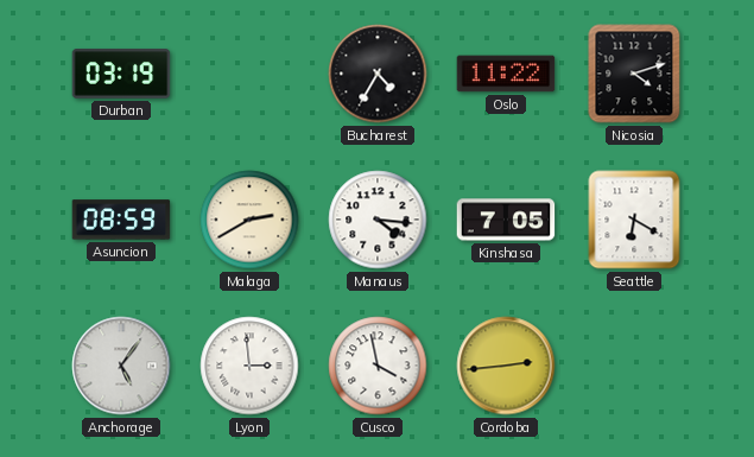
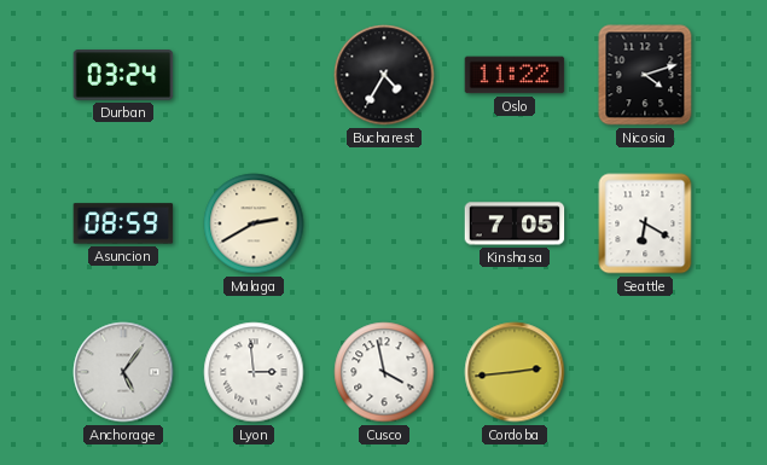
Durban: 03:19 -> 03:24 (123, 75)
Manaus: 4:16 -> none (378, 220)
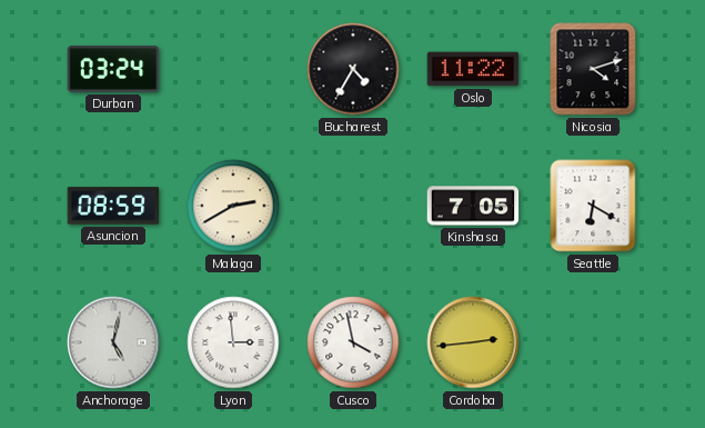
Anchorage: 5:06 -> 5:02 (113, 342)
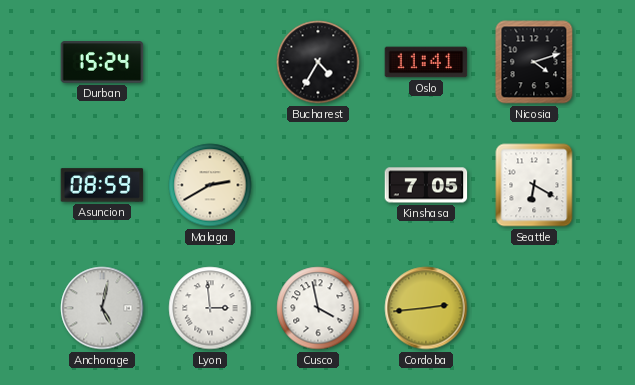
Durban: 03:24 -> 15:24 (102, 62)
Oslo: 11:22 -> 11:41 (426, 62)
